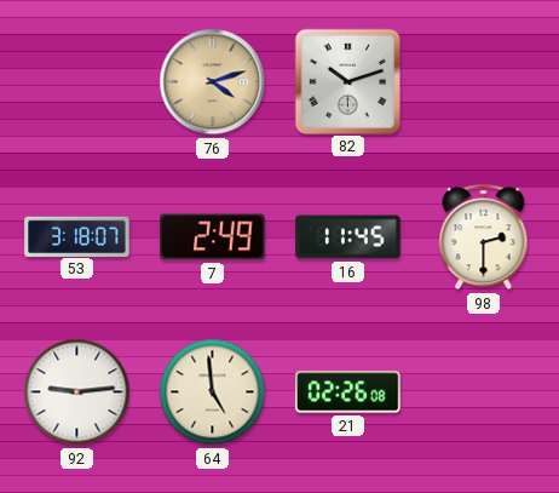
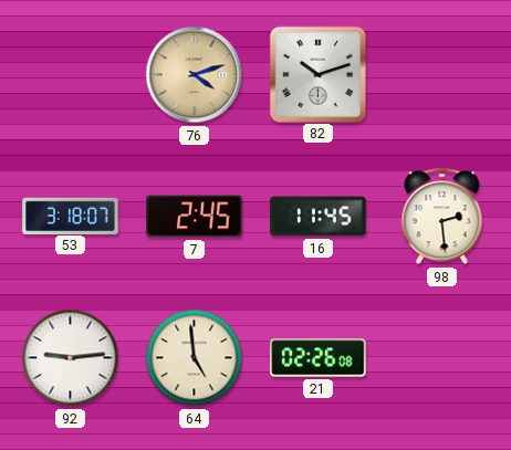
7: 2:49 -> 2:45 (195, 217)
98: 2:30 -> 2:29 (442, 217)
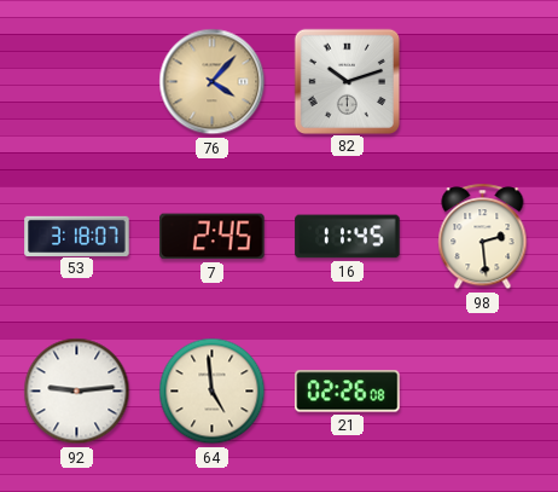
76: 4:12 -> 4:07 (213, 82)
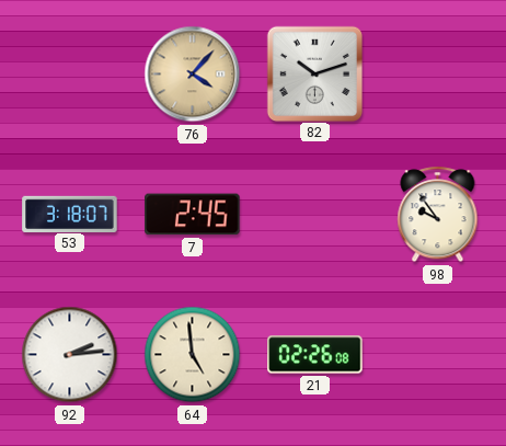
16: 11:45 -> none (348, 237)
98: 2:29 -> 9:54 (438, 215)
92: 9:14 -> 2:14 (70, 355)
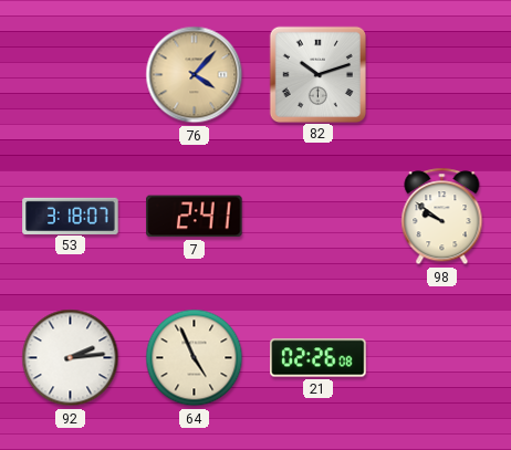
7: 2:45 -> 2:41 (195, 217)
98: 9:54 -> 9:51 (442, 217)
64: 4:59 -> 4:56 (195, 358)
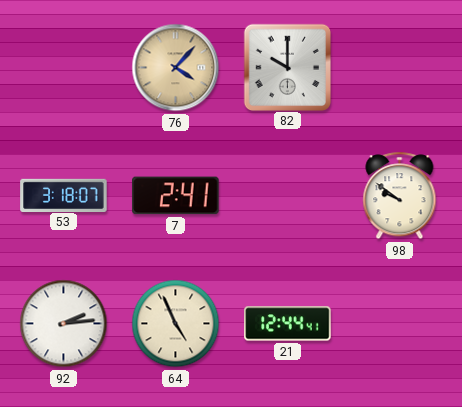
82: 10:12 -> 10:00 (287, 67)
21: 02:26 -> 12:44 (288, 324)
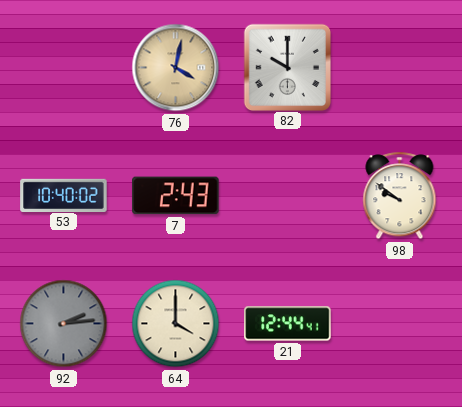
76: 4:07 -> 4:02 (176, 68)
53: 3:18 -> 10:40 (64, 195)
7: 2:41 -> 2:43 (176, 196)
92 dial: white -> grey (64, 324)
64: 4:56 -> 4:00 (176, 324)
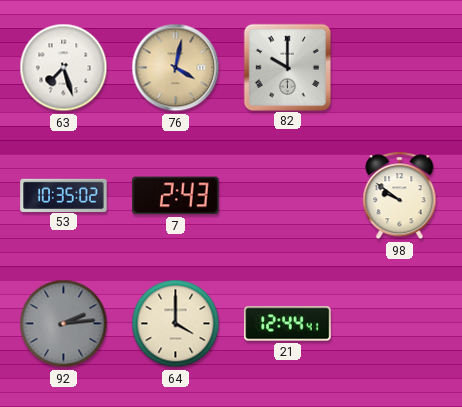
63: none -> 7:27 (64, 68)
53: 10:40 -> 10:35 (64, 195)
